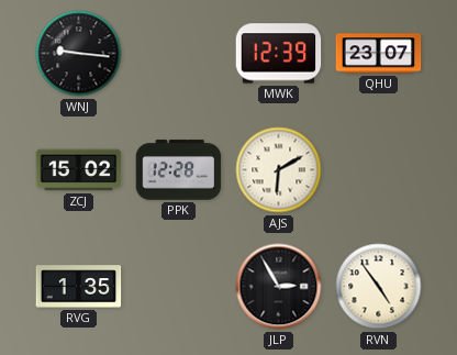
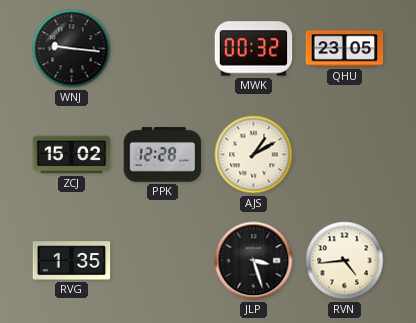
MWK: 12:39 -> 00:32 (254, 49)
QHU: 23:07 -> 23:05 (345, 49)
AJS: 6:10 -> 1:10 (254, 155)
JLP: 2:55 -> 3:27 (254, 261)
RVN: 4:54 -> 4:44 (345, 261)
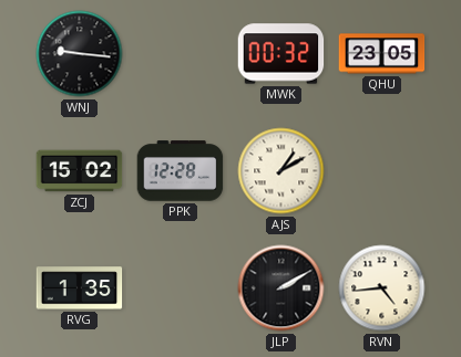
JLP: 3:27 -> 2:10 (281, 288)
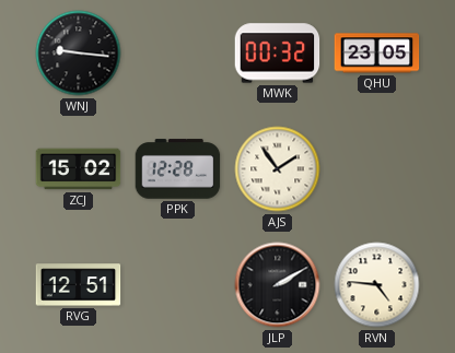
AJS: 1:10 -> 1:54 (278, 169)
RVG: 1:35 -> 12:51 (79, 285)
RVN: 4:44 -> 4:46 (377, 285)
